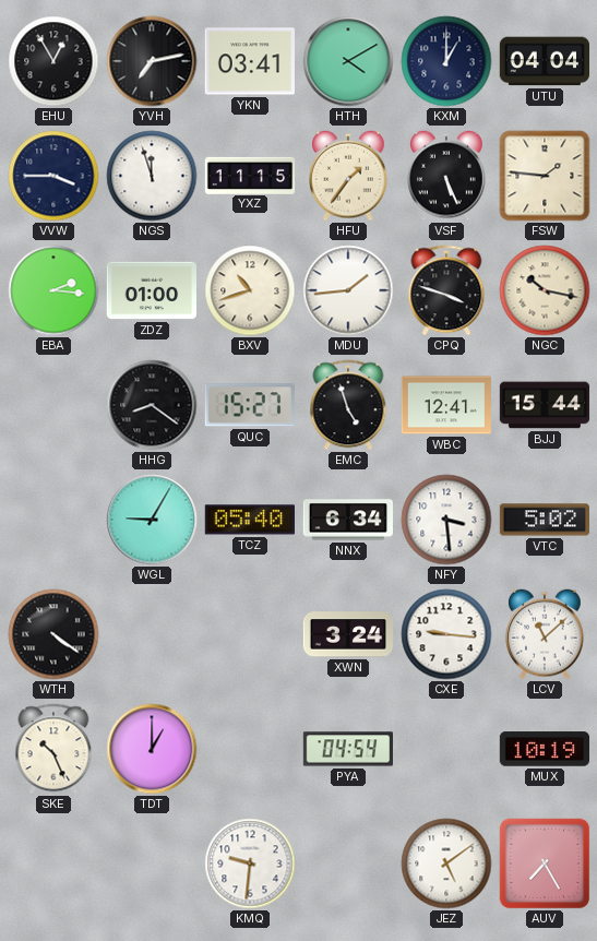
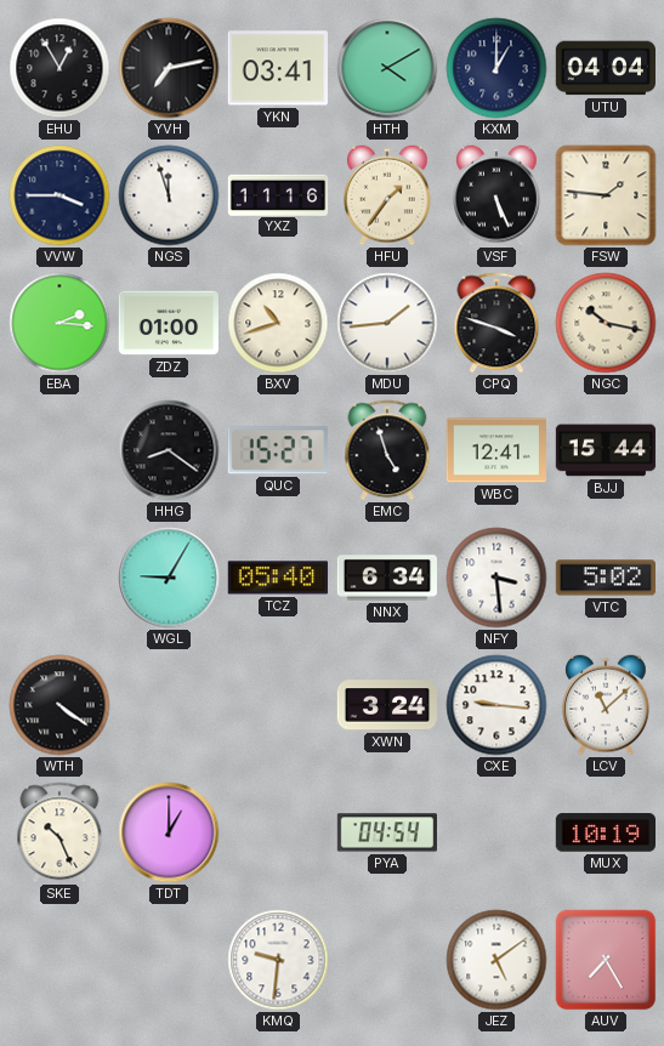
YXZ: 11:15 -> 11:16 (278, 194)
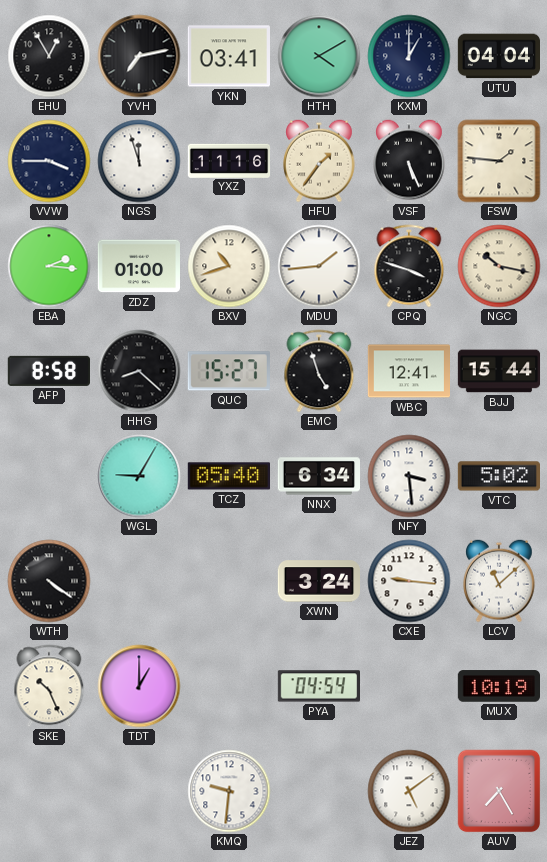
AFP: none -> 8:58 (49, 371)
HHG: 8:21 -> 8:22 (139, 371)
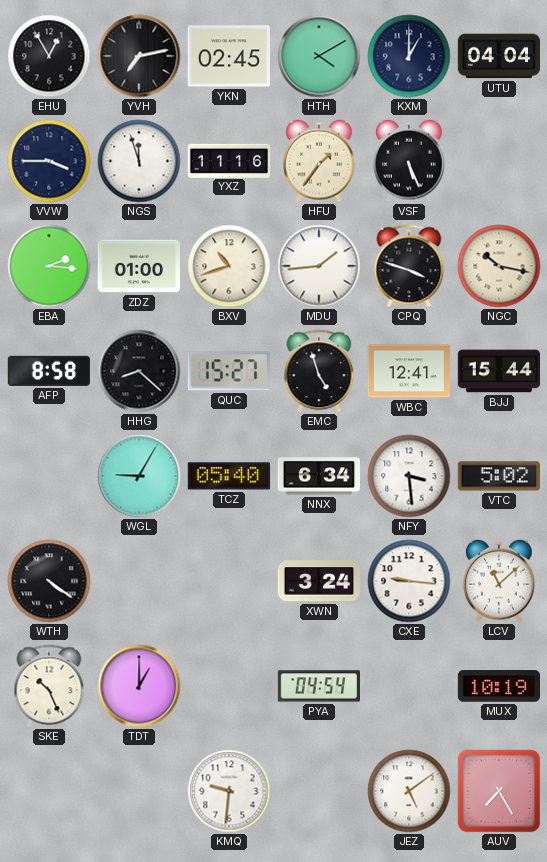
YKN: 03:41 -> 02:45 (228, 56)
FSW: 1:46 -> none (499, 161)
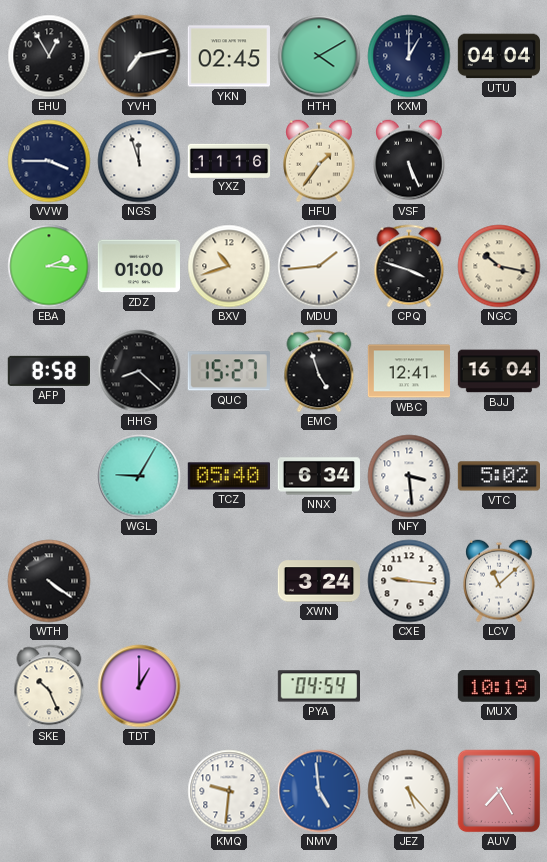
BJJ: 15:44 -> 16:04 (499, 371)
NMV: none -> 4:59 (319, 791)
JEZ: 5:09 -> 5:23 (409, 791)
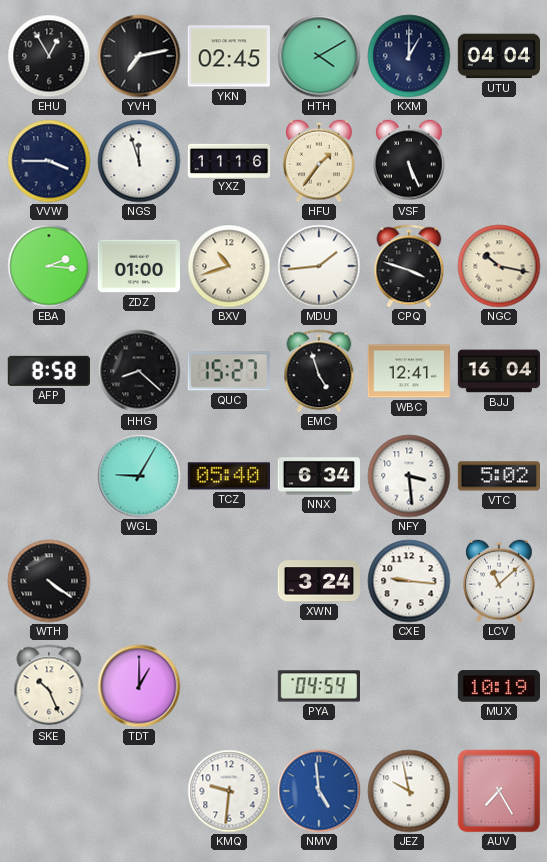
JEZ: 5:23 -> 9:58 (409, 791)
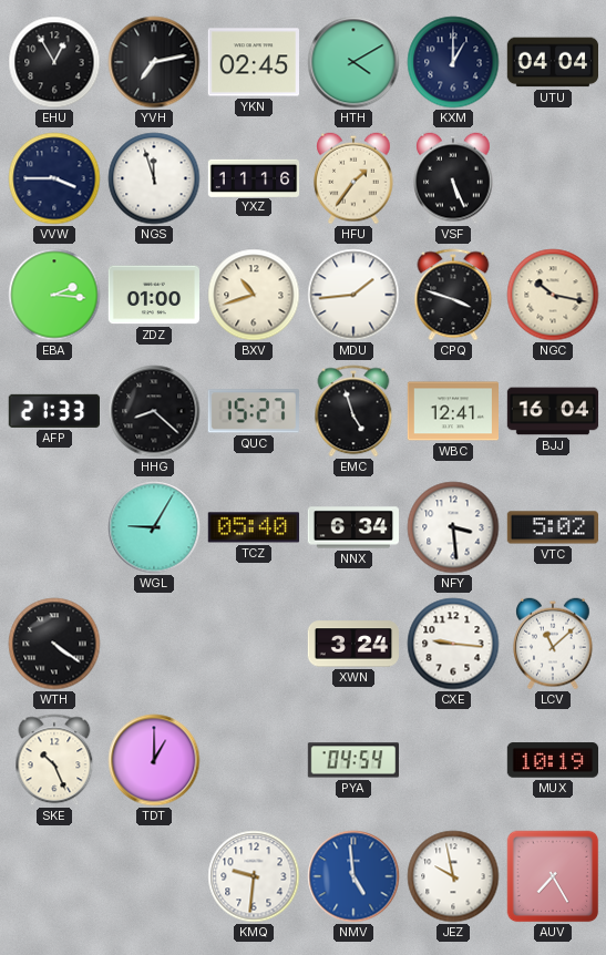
AFP: 8:58 -> 21:33 (54, 411)
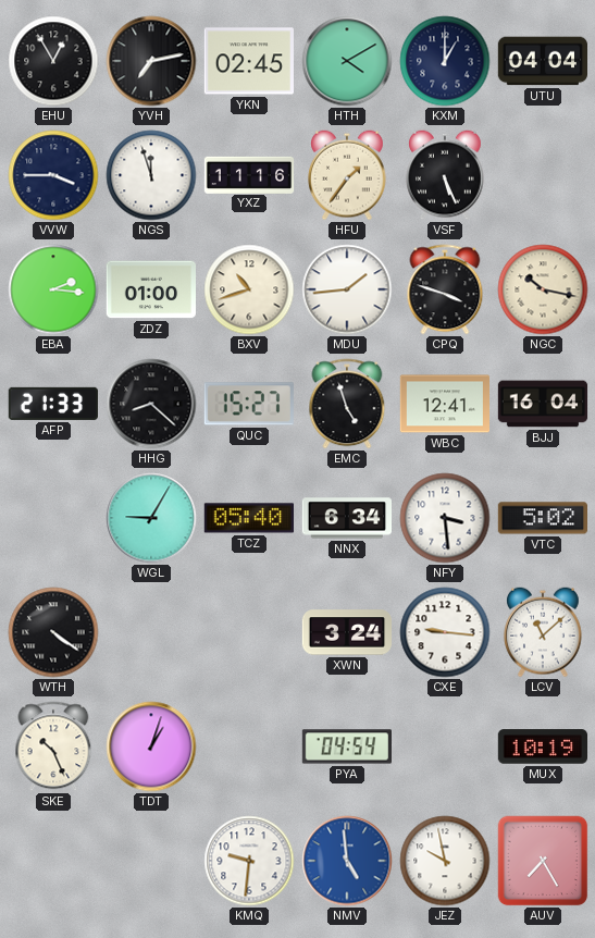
TDT: 1:00 -> 1:03 (151, 746)
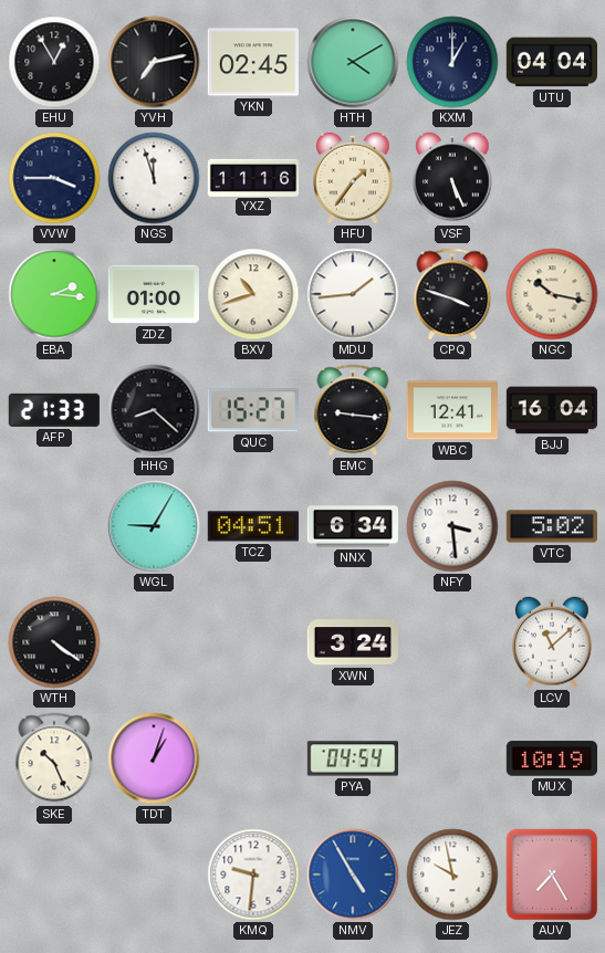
EMC: 4:57 -> 9:16 (353, 410)
TCZ: 05:40 -> 04:51 (252, 526)
CXE: 9:16 -> none (445, 632)
NMV: 4:59 -> 4:55 (353, 875)
